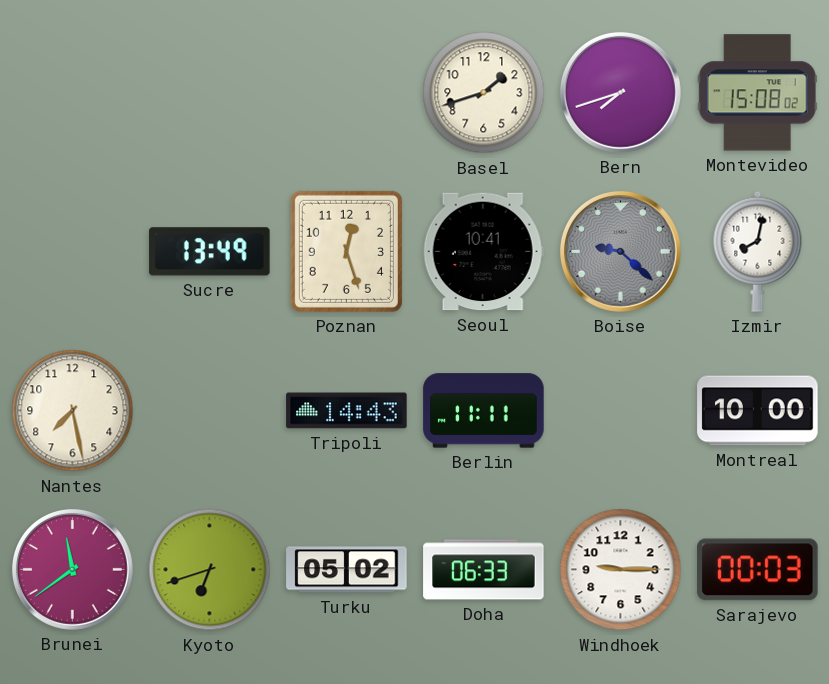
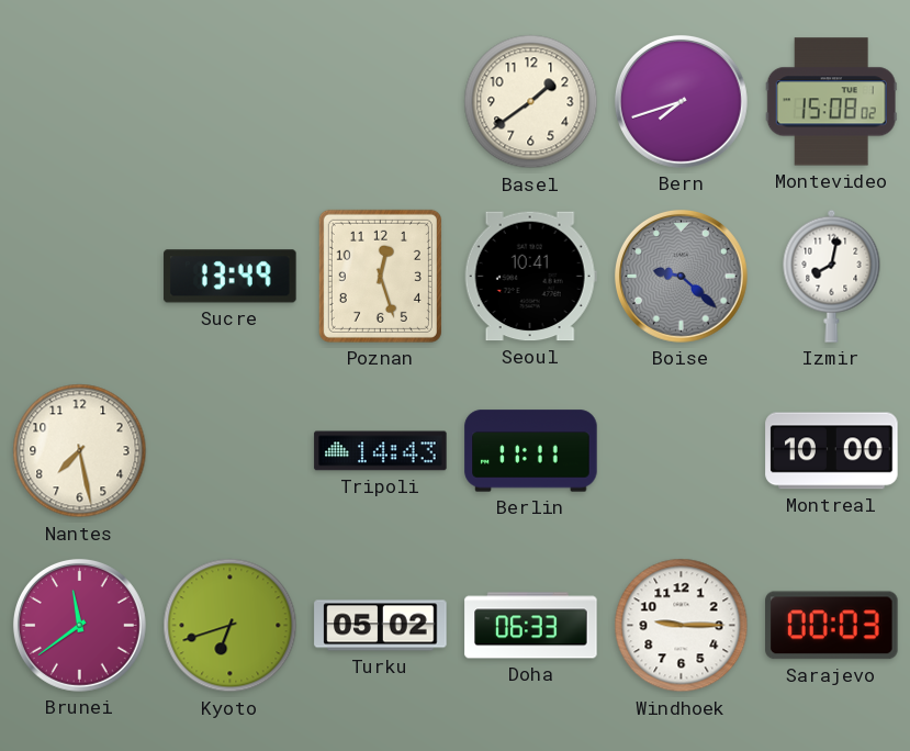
Basel: 1:42 -> 1:39 (531, 102)
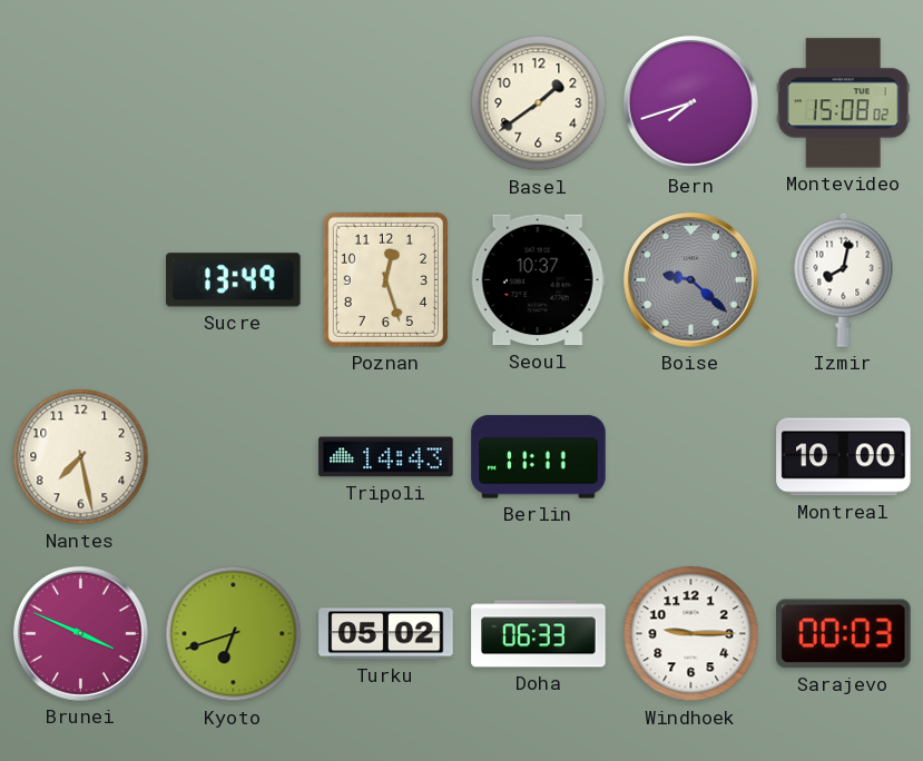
Seoul: 10:41 -> 10:37 (538, 280)
Brunei: 11:39 -> 3:49 (80, 633)
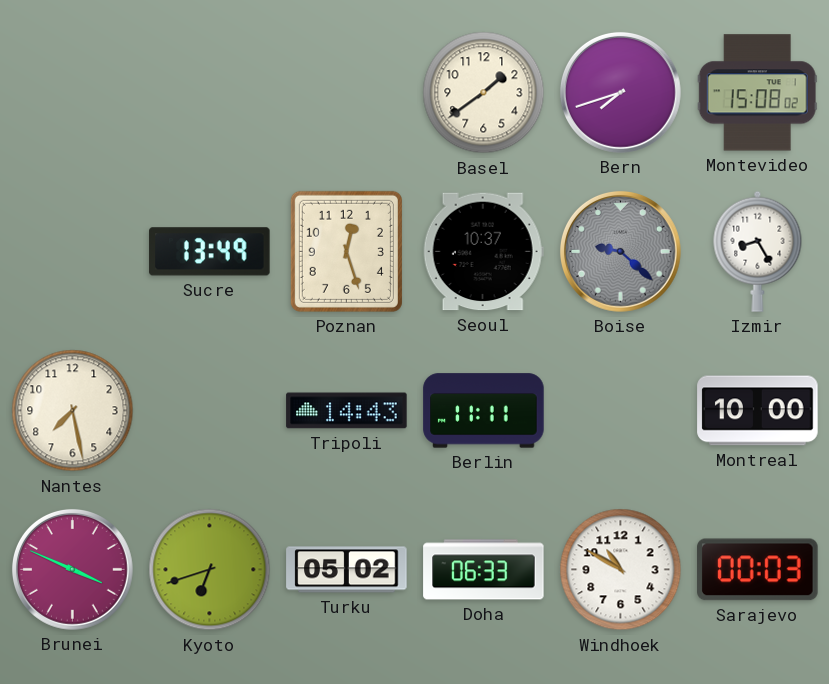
Izmir: 8:02 -> 8:25 (758, 251)
Windhoek: 9:15 -> 10:50 (621, 570)
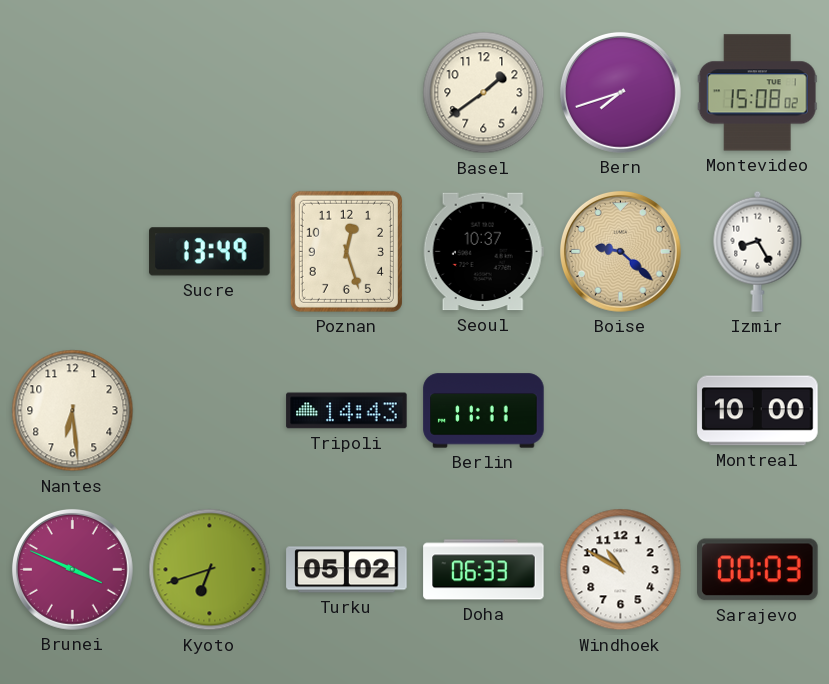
Boise dial: grey -> champagne (620, 251)
Nantes: 7:28 -> 6:29 (73, 411)
